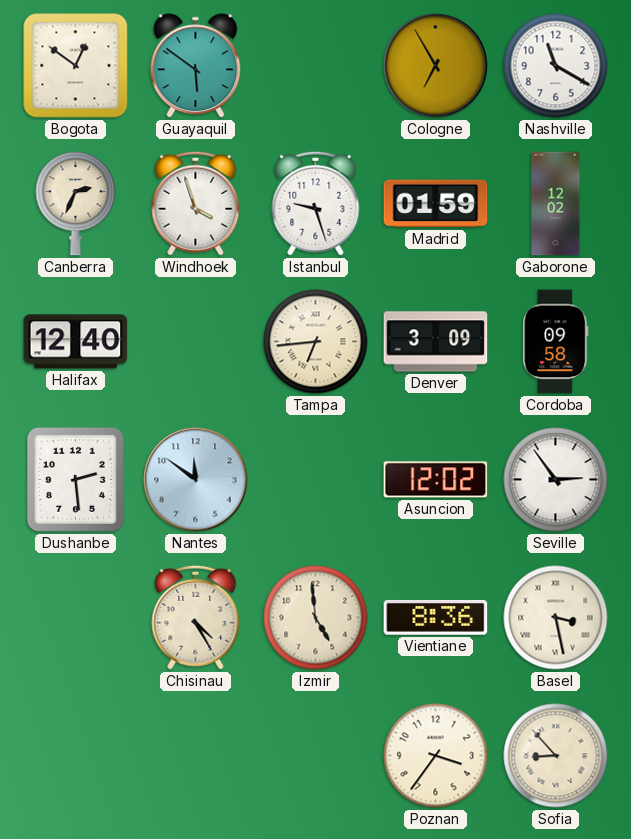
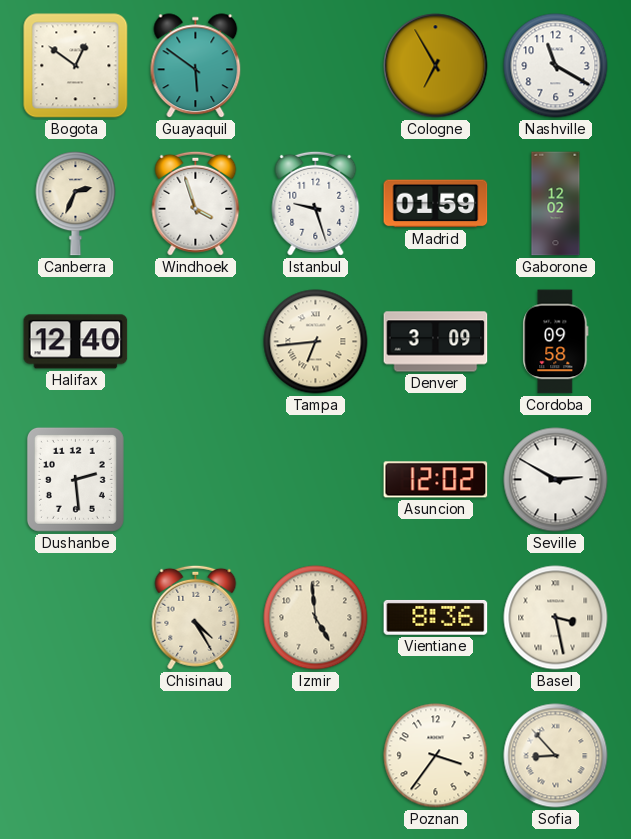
Nantes: 11:51 -> none (196, 480)
Seville: 2:54 -> 2:50 (556, 480)
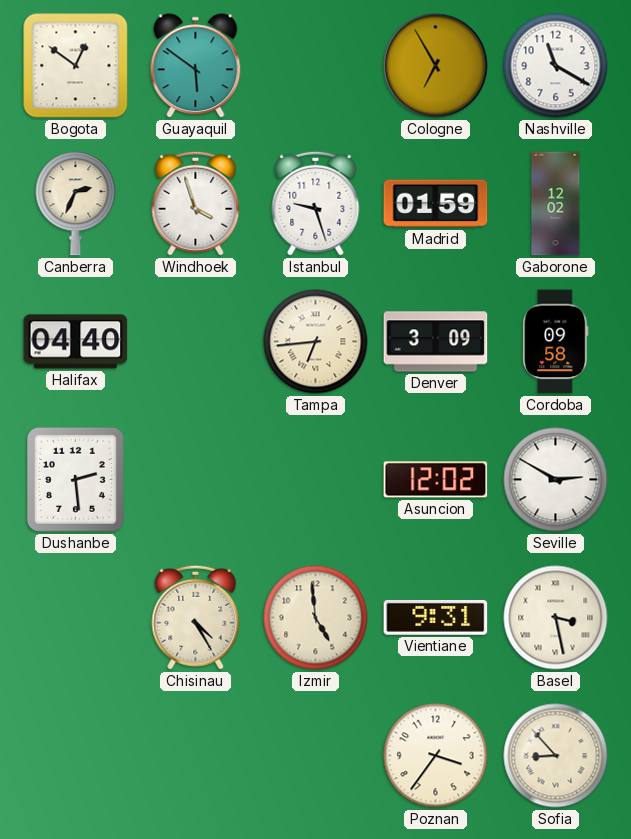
Halifax: 12:40 -> 04:40 (76, 342)
Vientiane: 8:36 -> 9:31 (436, 617)
